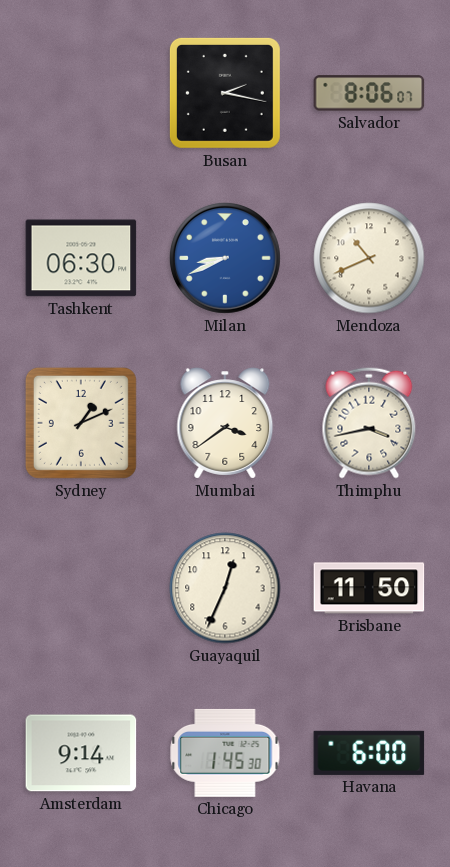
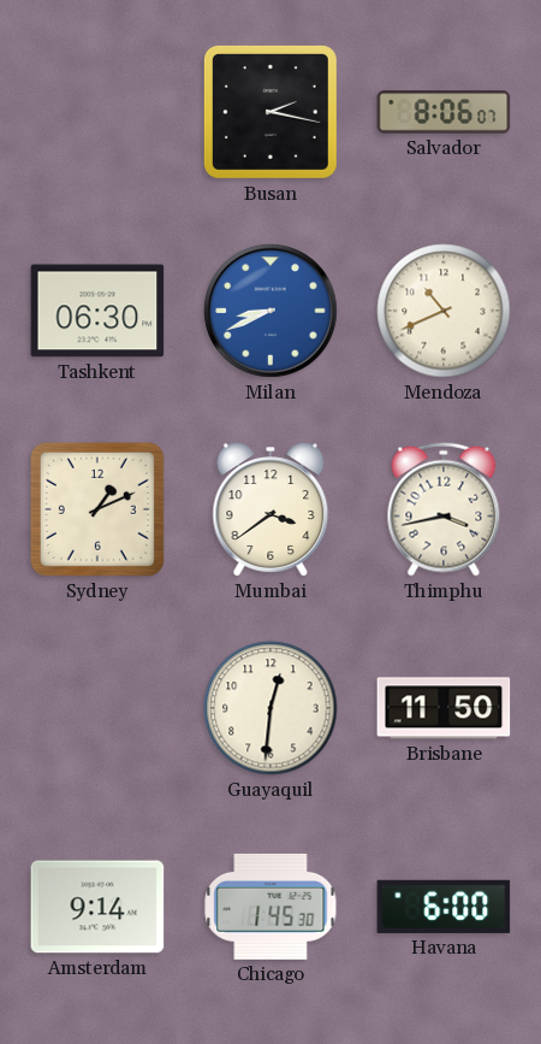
Guayaquil: 12:34 -> 12:31 (270, 708)
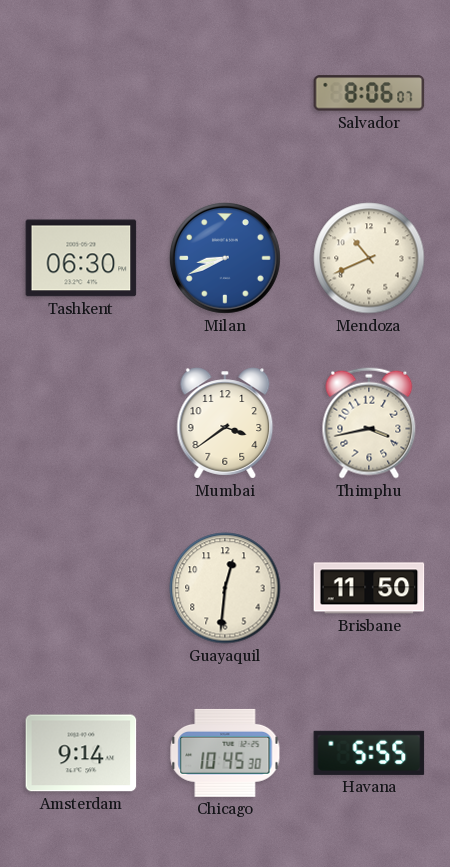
Busan: 2:17 -> none (270, 112)
Sydney: 1:11 -> none (97, 509)
Chicago: 1:45 -> 10:45 (225, 753)
Havana: 6:00 -> 5:55 (369, 753)
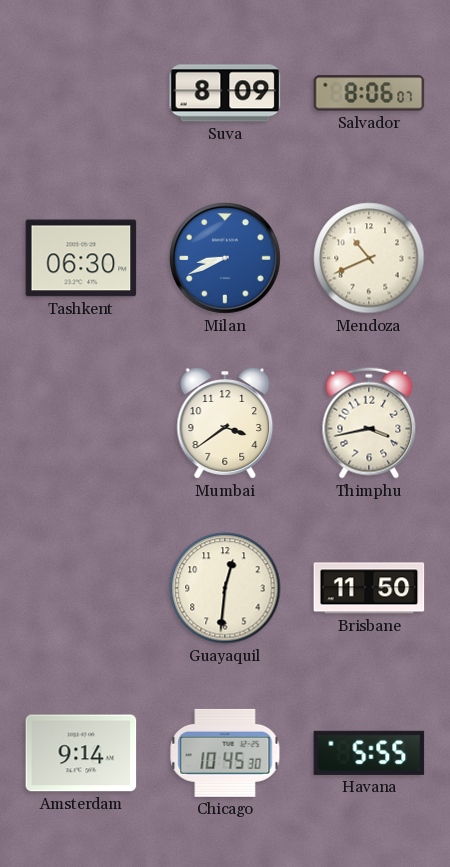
Suva: none -> 8:09 (225, 93)
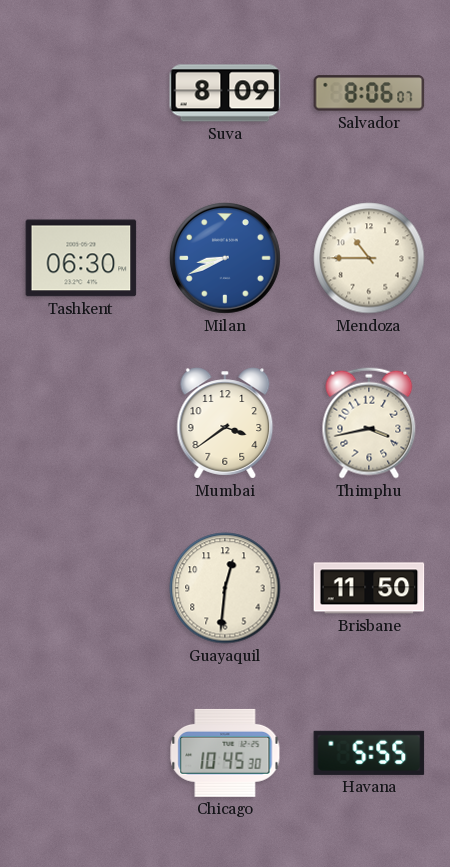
Mendoza: 10:41 -> 10:45 (369, 258)
Amsterdam: 9:14 -> none (81, 753)
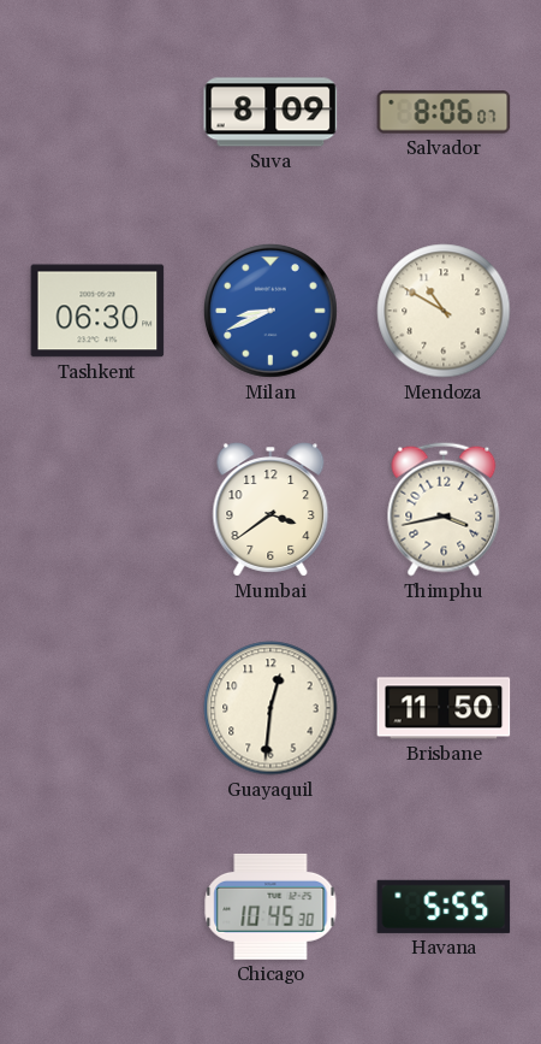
Mendoza: 10:45 -> 10:50 (444, 311)
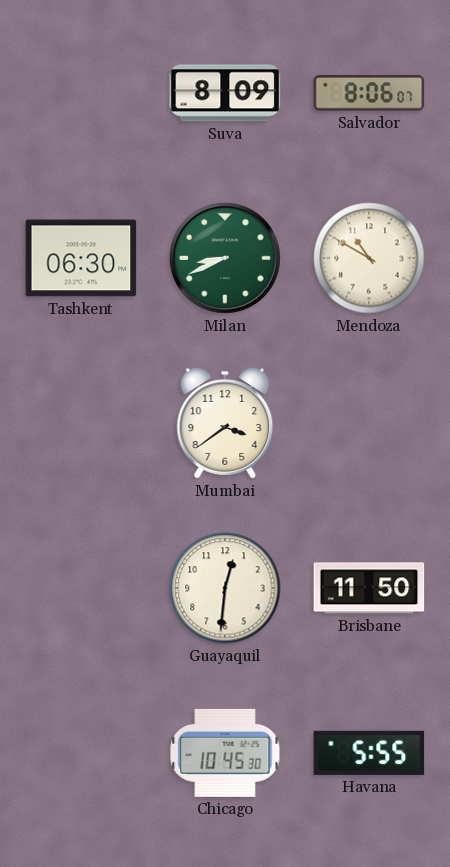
Milan dial: blue -> green (225, 258)
Thimphu: 3:43 -> none (444, 509)
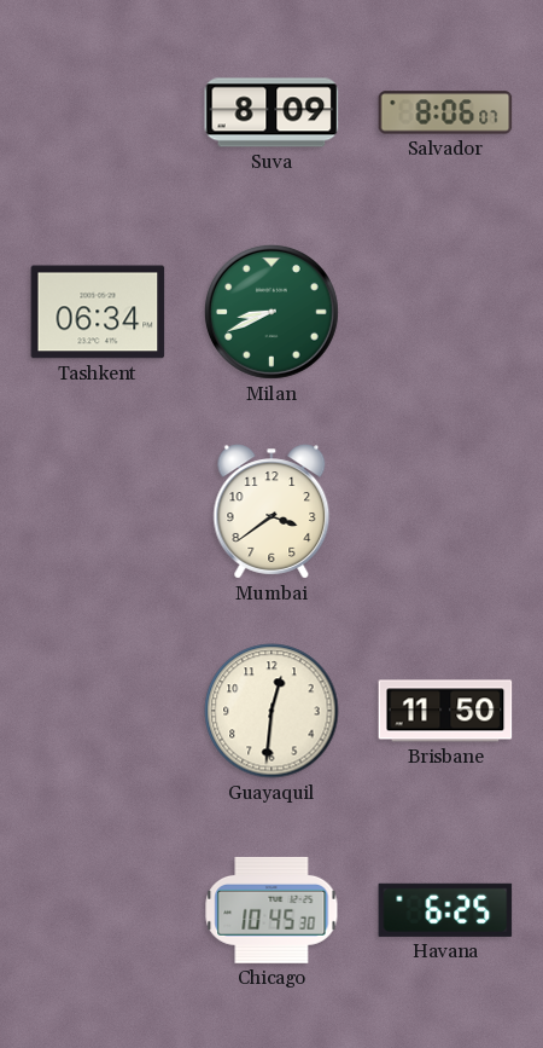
Tashkent: 06:30 -> 06:34 (98, 312)
Mendoza: 10:50 -> none (369, 258)
Havana: 5:55 -> 6:25 (445, 910)
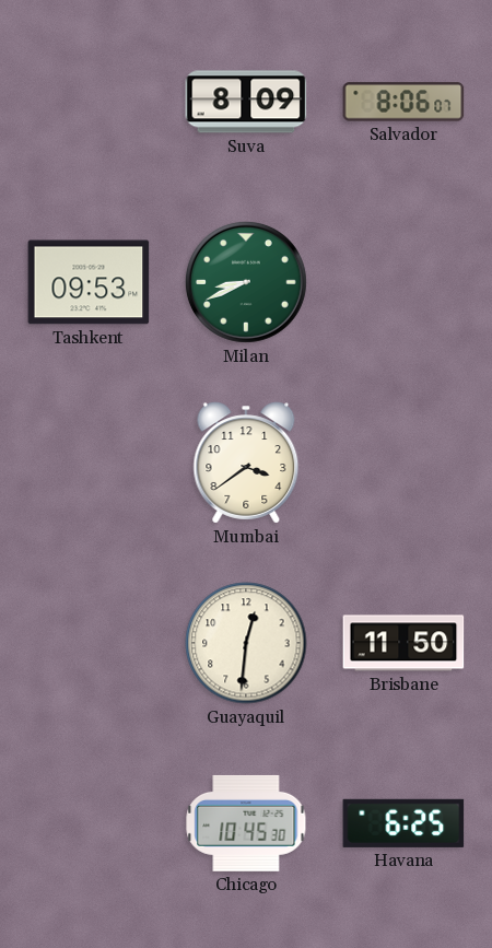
Tashkent: 06:34 -> 09:53 (89, 282)
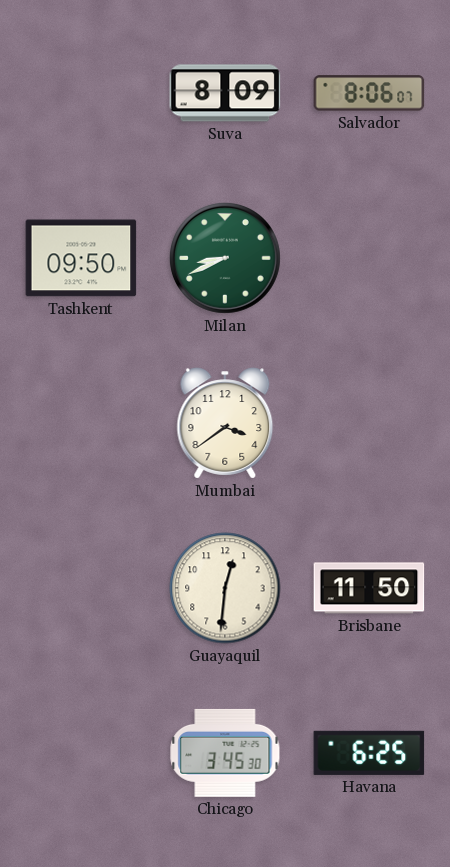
Tashkent: 09:53 -> 09:50 (81, 258)
Chicago: 10:45 -> 3:45 (225, 753)
